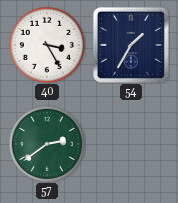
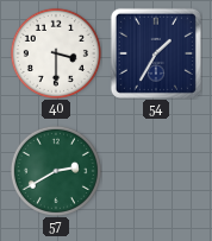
40: 3:25 -> 3:30 (56, 53)
57: 2:39 -> 2:40 (56, 171)
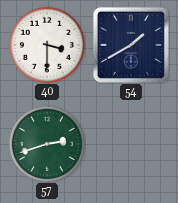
54: 1:35 -> 1:40 (131, 45)
57: 2:40 -> 2:42 (47, 144)
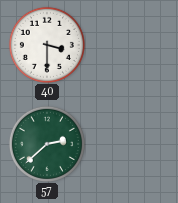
54: 1:40 -> none (131, 45)
57: 2:42 -> 2:38 (47, 144)
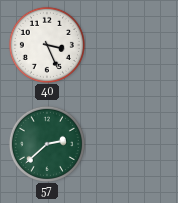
40: 3:30 -> 3:26 (47, 45)
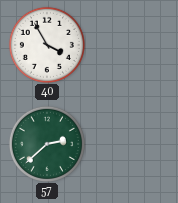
40: 3:26 -> 3:55 (47, 45)
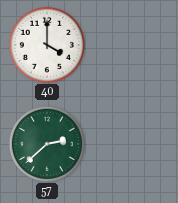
40: 3:55 -> 4:00 (47, 45)
